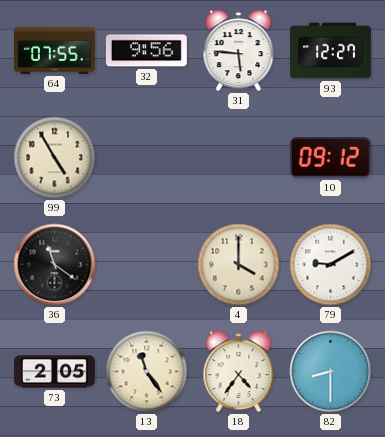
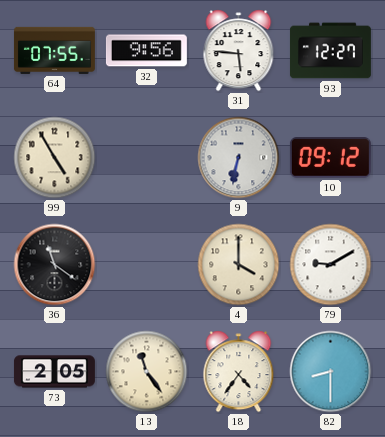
9: none -> 6:32 (239, 158)
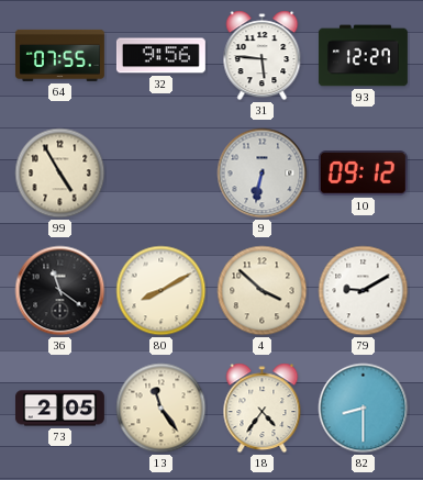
80: none -> 8:10 (162, 291)
4: 4:00 -> 3:52 (263, 291)
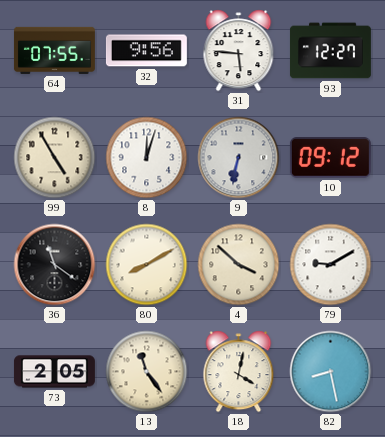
8: none -> 12:03 (147, 158)
18: 4:36 -> 4:02 (239, 372)
82: 8:30 -> 8:28 (331, 372)
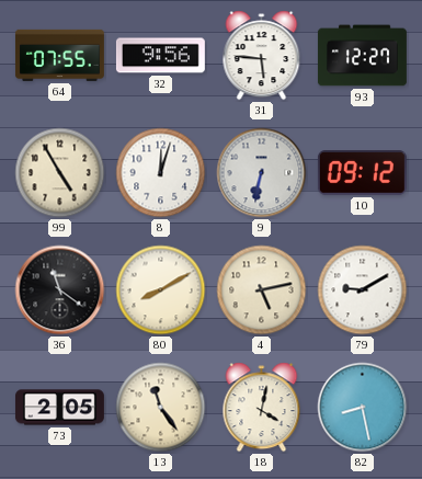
4: 3:52 -> 5:13 (262, 290)
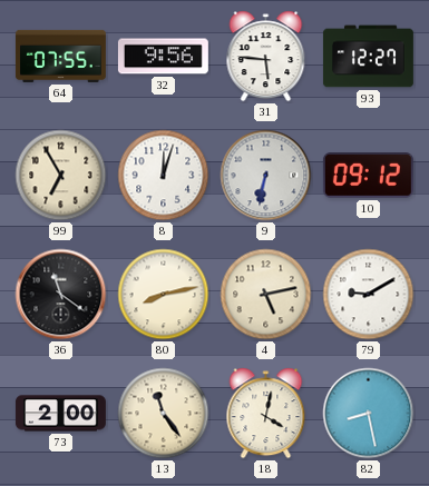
99: 4:55 -> 6:55 (61, 176)
80: 8:10 -> 8:13 (164, 295)
73: 2:05 -> 2:00 (60, 414)
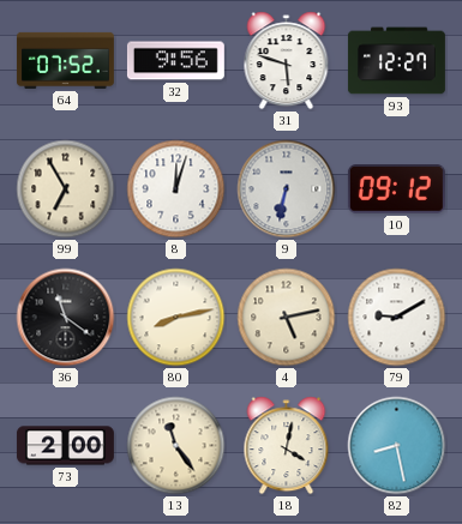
64: 07:55 -> 07:52 (65, 60)
31: 5:46 -> 5:48 (287, 61)
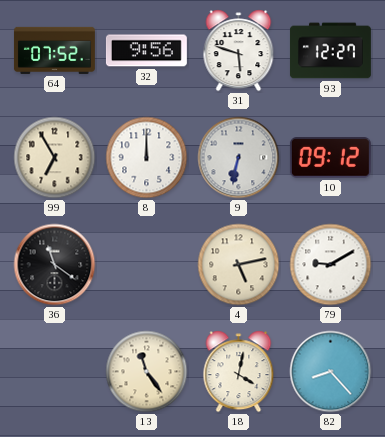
8: 12:03 -> 12:00 (147, 158)
80: 8:13 -> none (176, 318)
73: 2:00 -> none (65, 446)
82: 8:28 -> 8:23 (331, 372)
